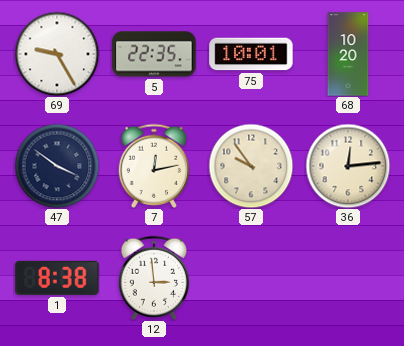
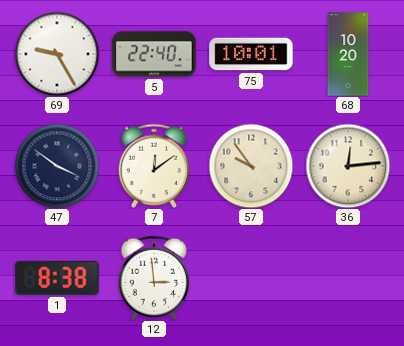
5: 22:35 -> 22:40 (154, 54)
7: 12:13 -> 12:09 (154, 166)
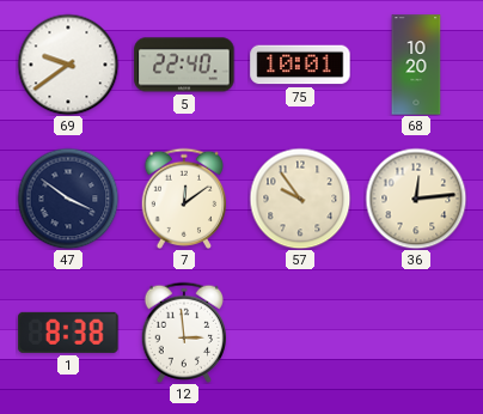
69: 9:25 -> 9:39 (68, 65)
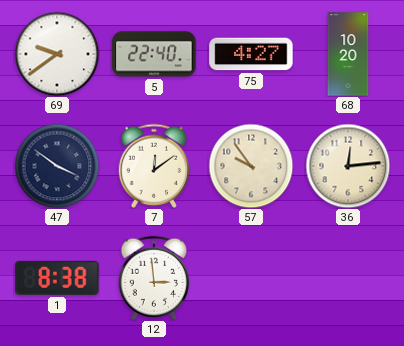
75: 10:01 -> 4:27 (251, 54)
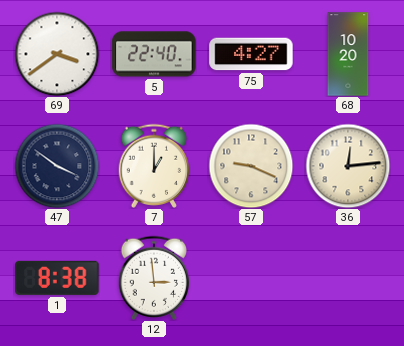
69: 9:39 -> 3:39 (57, 54)
7: 12:09 -> 1:00 (154, 166)
57: 9:54 -> 9:19 (251, 166)
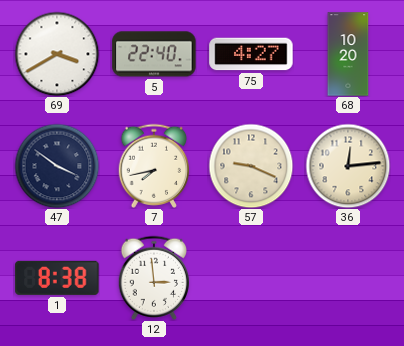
69: 3:39 -> 3:40 (57, 54)
7: 1:00 -> 7:43 (154, 166)
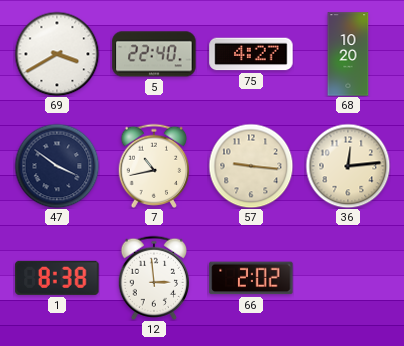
7: 7:43 -> 10:43 (154, 166)
57: 9:19 -> 9:16 (251, 166)
66: none -> 2:02 (251, 278)
